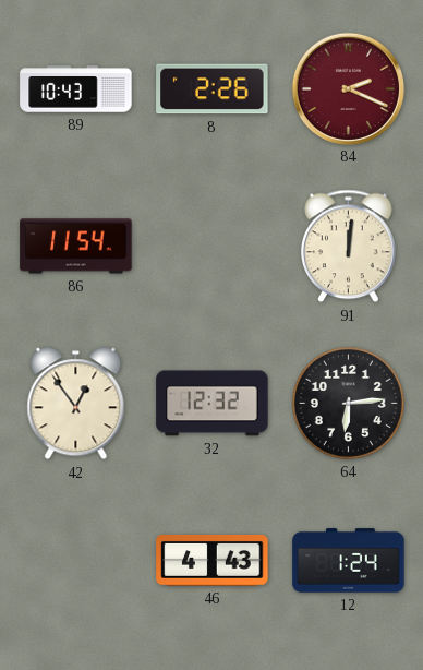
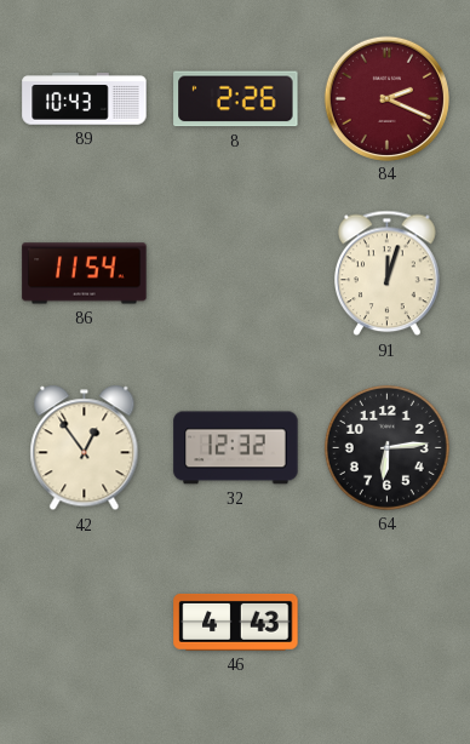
91: 12:01 -> 12:03 (388, 274)
12: 1:24 -> none (349, 561)
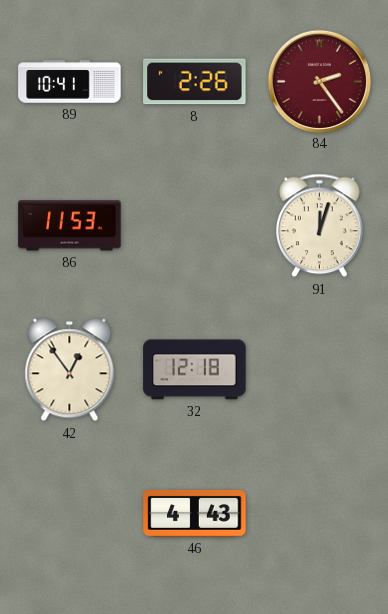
89: 10:43 -> 10:41 (70, 82)
84: 2:19 -> 2:24 (319, 81)
86: 11:54 -> 11:53 (70, 226)
32: 12:32 -> 12:18 (195, 370)
64: 6:14 -> none (386, 447)
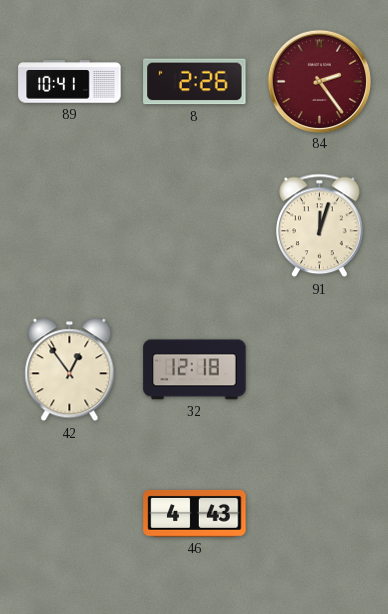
86: 11:53 -> none (70, 226)
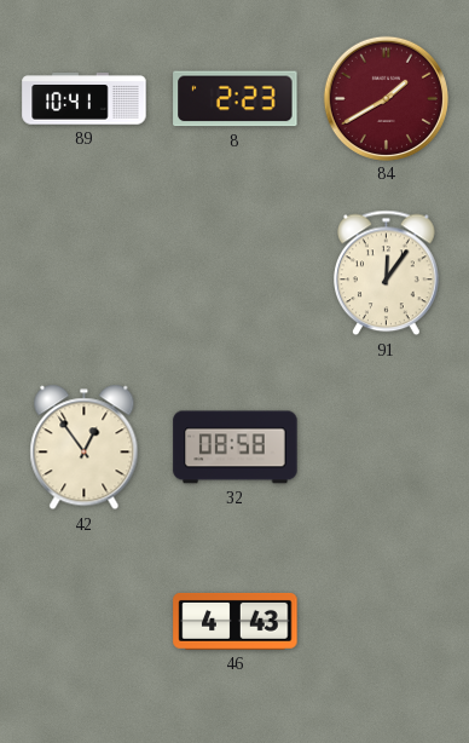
8: 2:26 -> 2:23 (236, 99)
84: 2:24 -> 1:40 (386, 98)
91: 12:03 -> 12:06 (387, 273)
32: 12:18 -> 08:58 (236, 448)
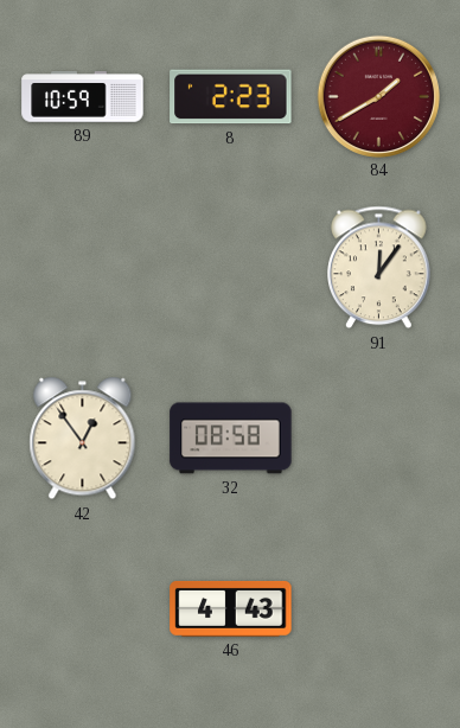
89: 10:41 -> 10:59 (83, 97)
